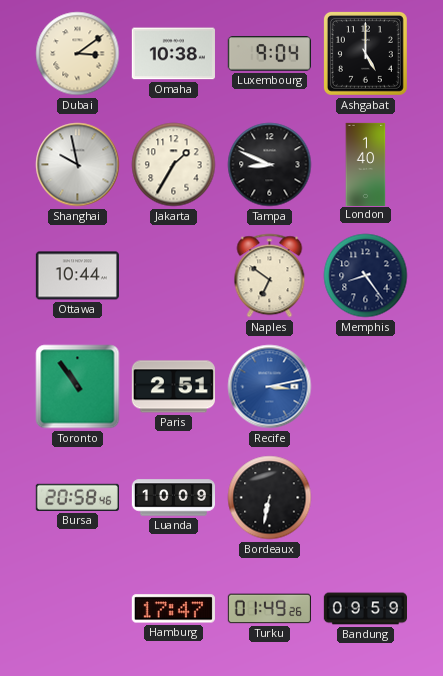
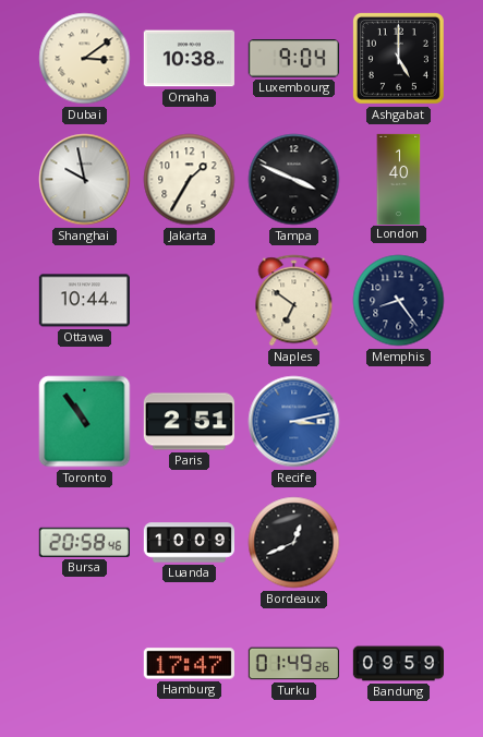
Tampa: 8:49 -> 3:49 (294, 180)
Bordeaux: 6:32 -> 12:41 (294, 543)
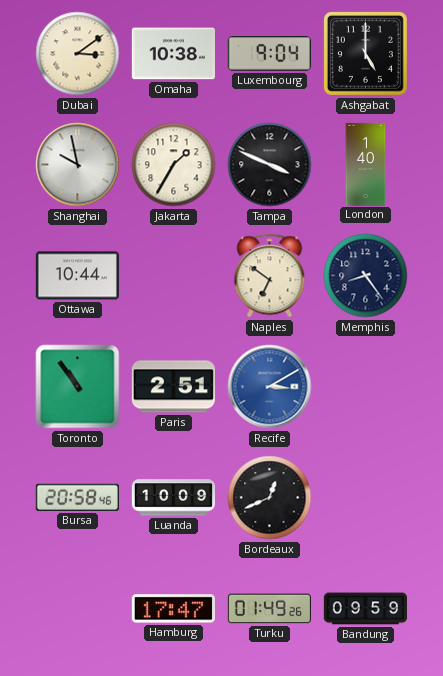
Recife: 3:13 -> 3:10 (270, 387)
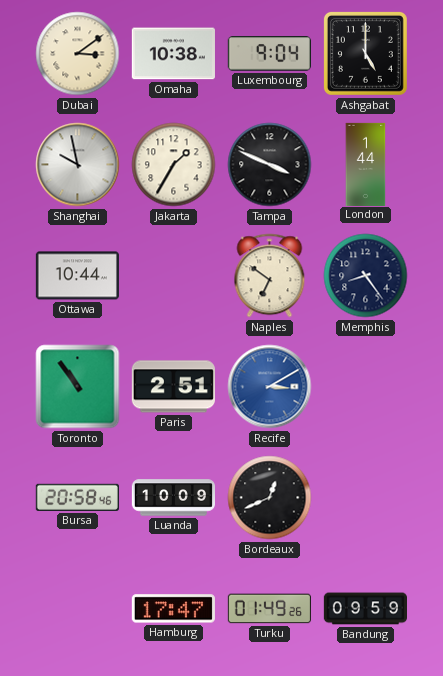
London: 1:40 -> 1:44 (366, 164)
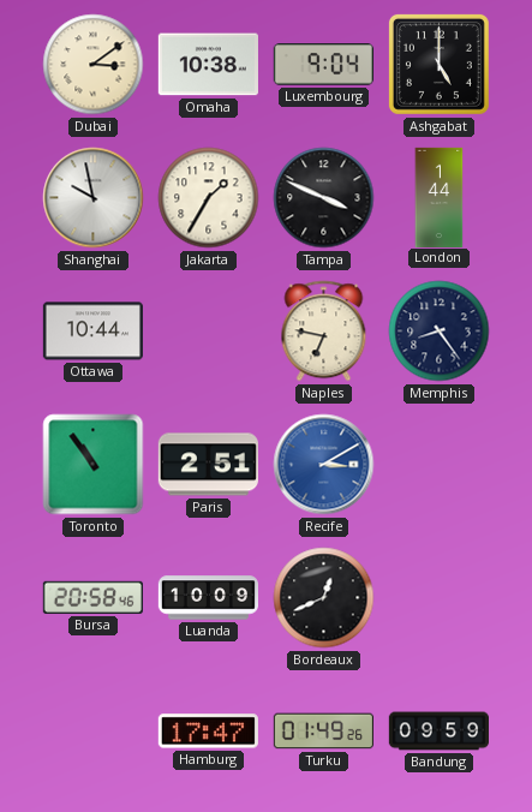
Naples: 6:51 -> 6:47 (324, 332)
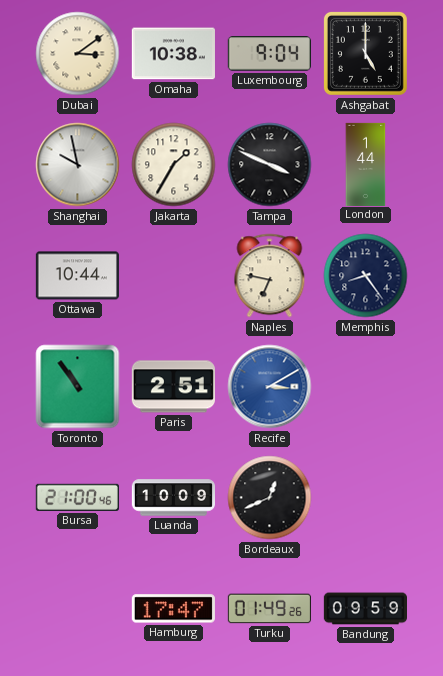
Bursa: 20:58 -> 21:00 (77, 497)
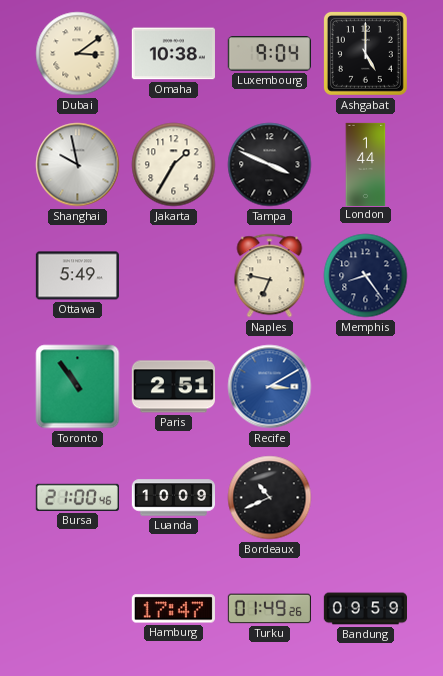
Ottawa: 10:44 -> 5:49 (77, 276)
Bordeaux: 12:41 -> 10:41 (270, 498)
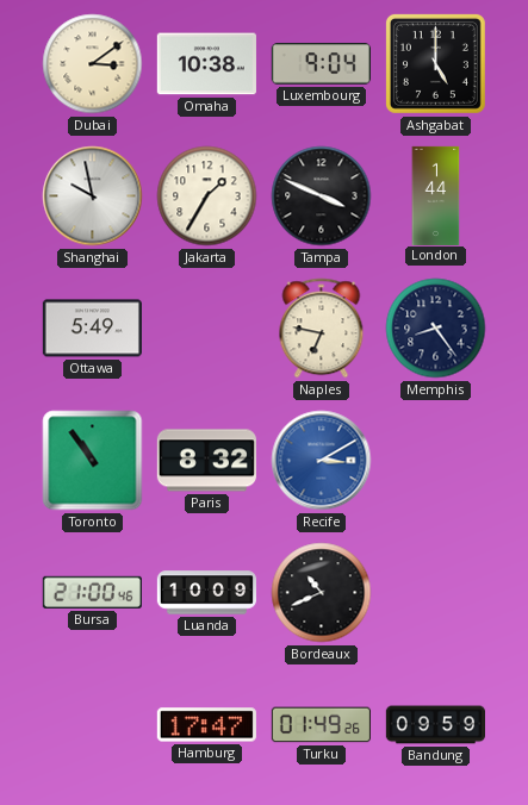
Paris: 2:51 -> 8:32 (206, 461)
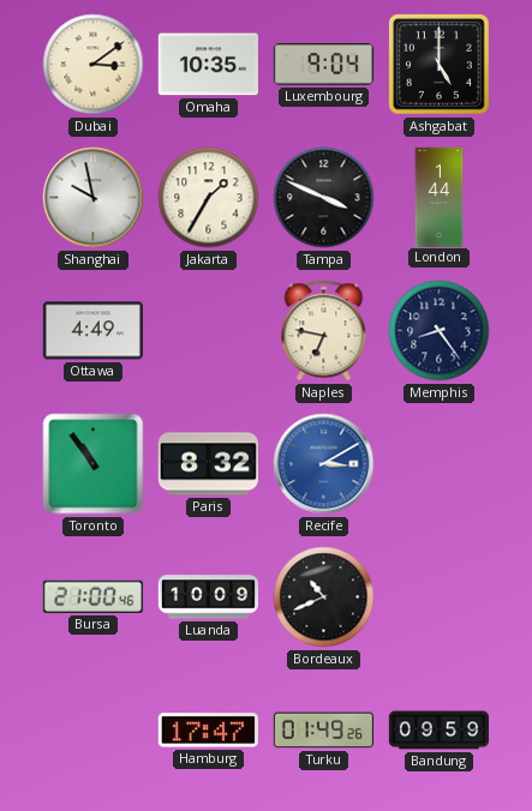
Omaha: 10:38 -> 10:35 (208, 65)
Ottawa: 5:49 -> 4:49 (92, 331)
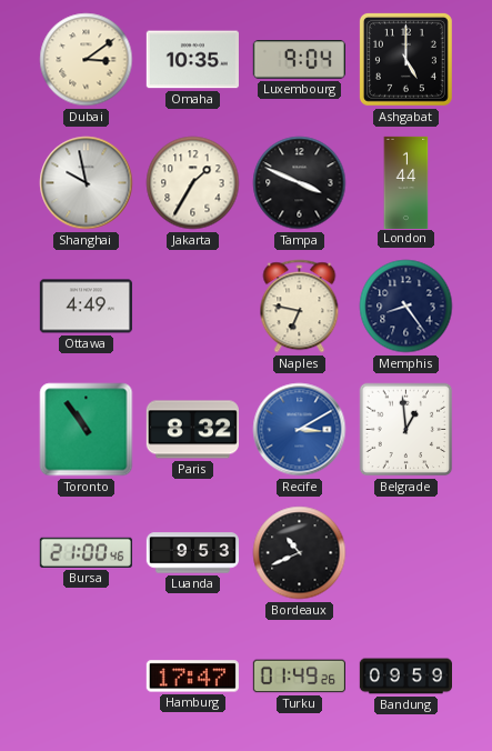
Belgrade: none -> 12:59 (406, 430)
Luanda: 10:09 -> 9:53 (192, 553)
